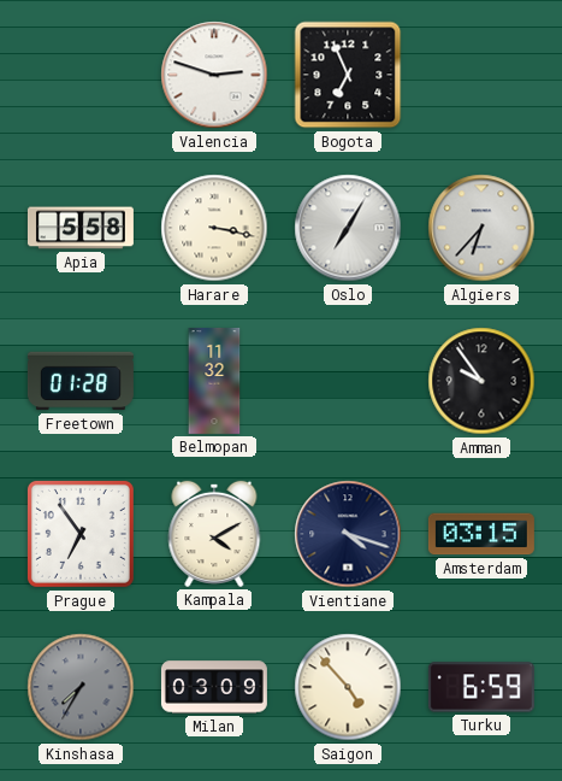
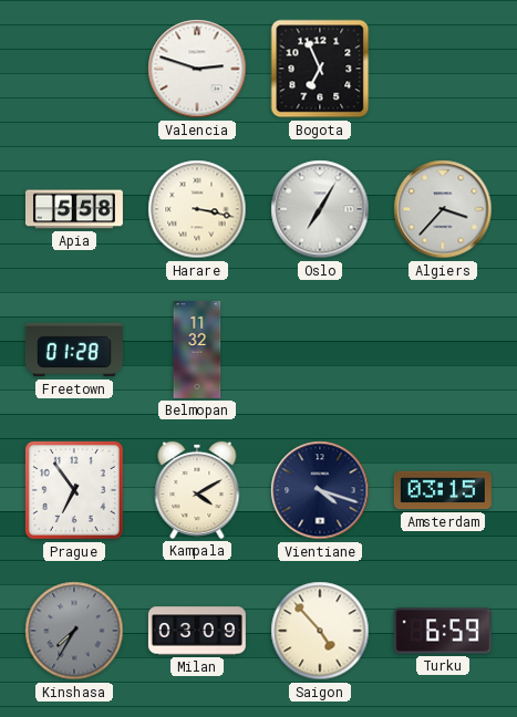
Algiers: 6:37 -> 3:37 (443, 209)
Amman: 9:54 -> none (481, 381)
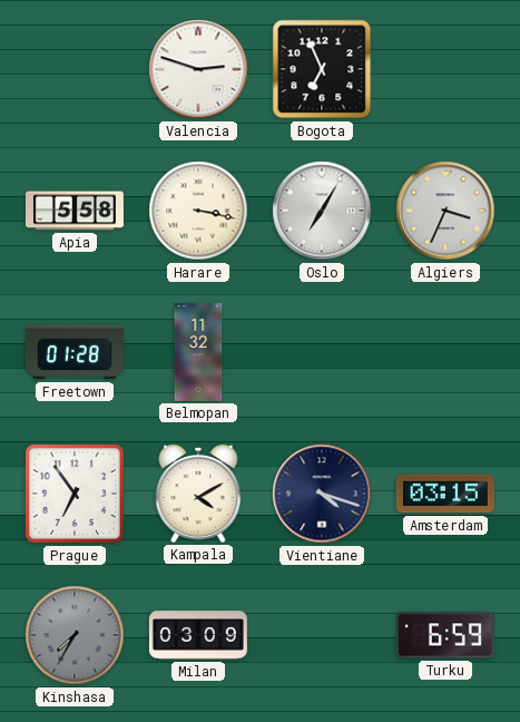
Algiers: 3:37 -> 3:34 (445, 211)
Saigon: 4:53 -> none (320, 631)
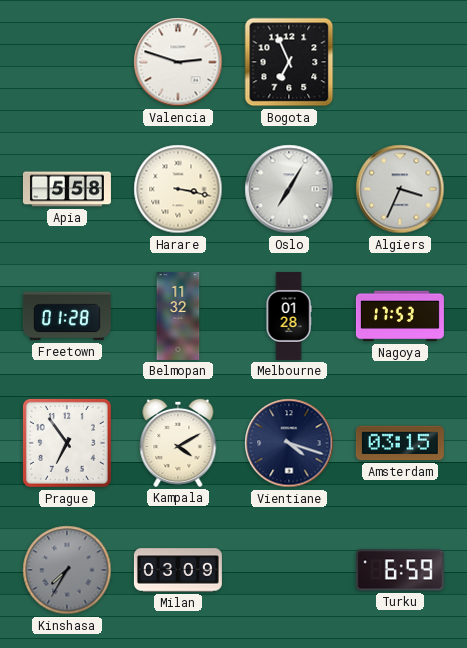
Melbourne: none -> 01:28 (289, 316)
Nagoya: none -> 17:53 (400, 316)
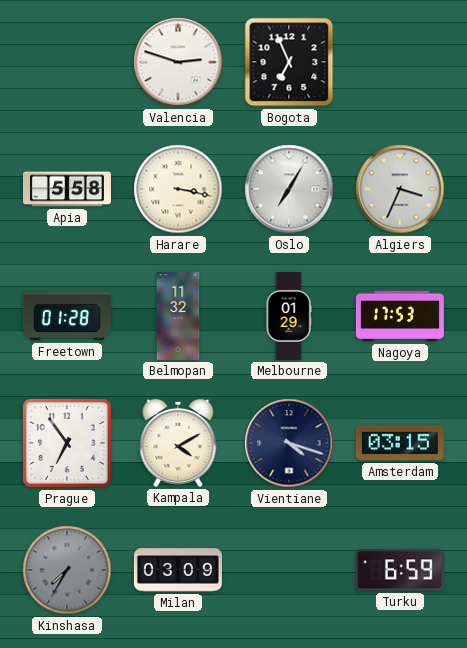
Melbourne: 01:28 -> 01:29 (289, 316)
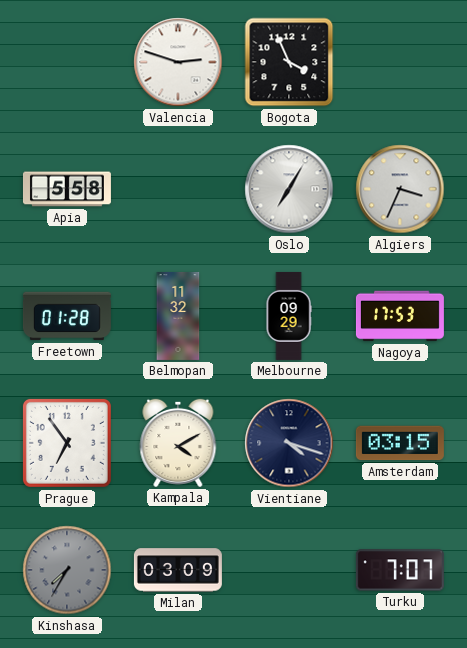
Bogota: 6:56 -> 3:56 (289, 62)
Harare: 3:17 -> none (178, 189)
Melbourne: 01:29 -> 09:29 (289, 316)
Turku: 6:59 -> 7:07 (400, 570)
